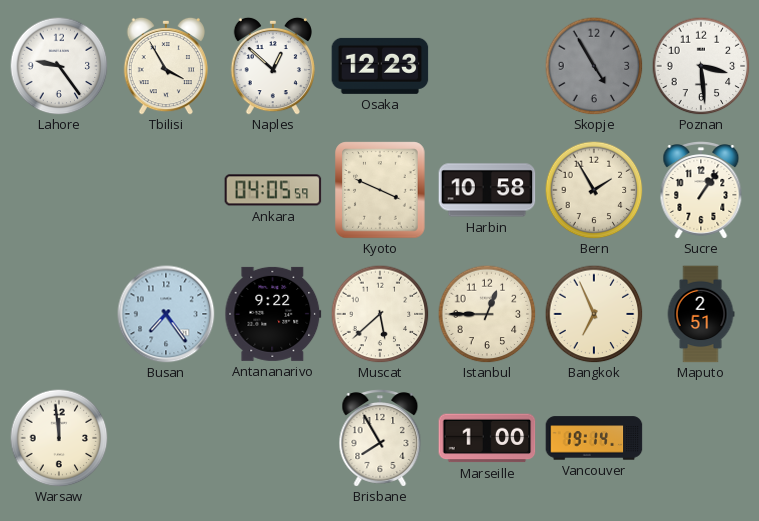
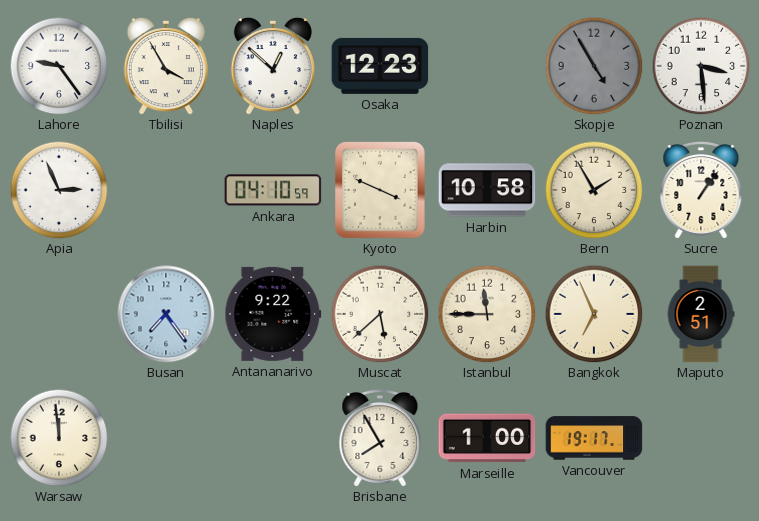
Apia: none -> 2:56 (59, 190)
Ankara: 04:05 -> 04:10 (273, 190)
Istanbul: 12:45 -> 11:45 (487, 314)
Vancouver: 19:14 -> 19:17 (594, 438)
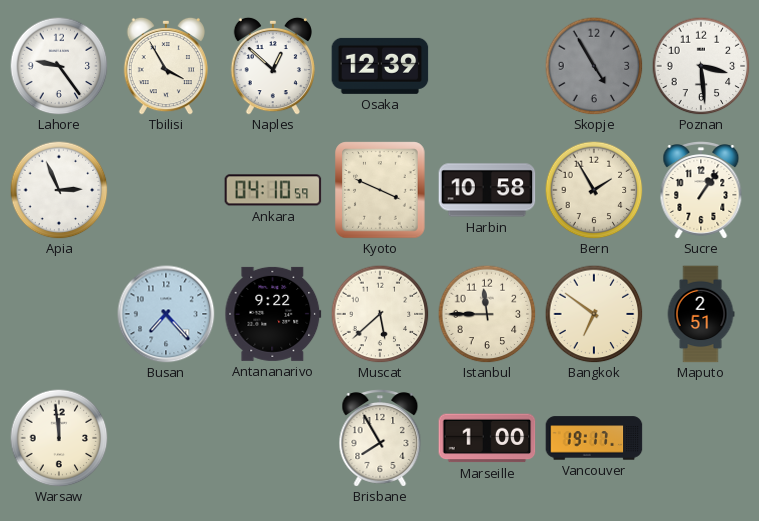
Osaka: 12:23 -> 12:39 (380, 66)
Busan: 7:24 -> 7:23 (166, 314)
Bangkok: 6:56 -> 6:51 (594, 314)
